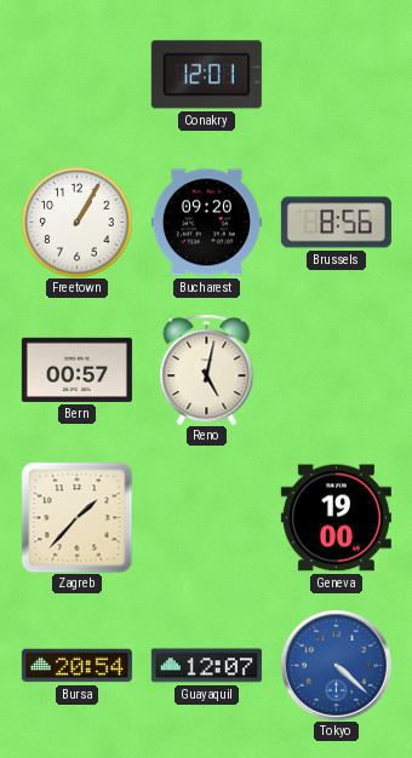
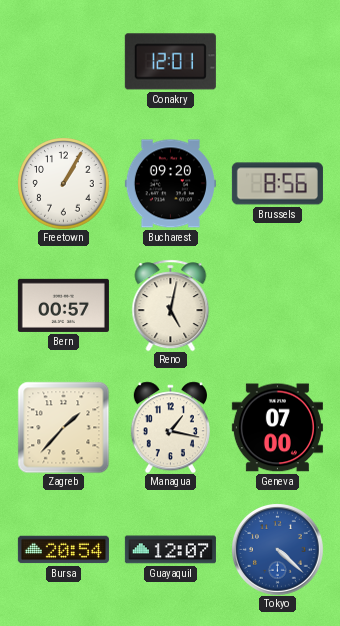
Managua: none -> 1:17 (170, 427)
Geneva: 19:00 -> 07:00 (277, 428)
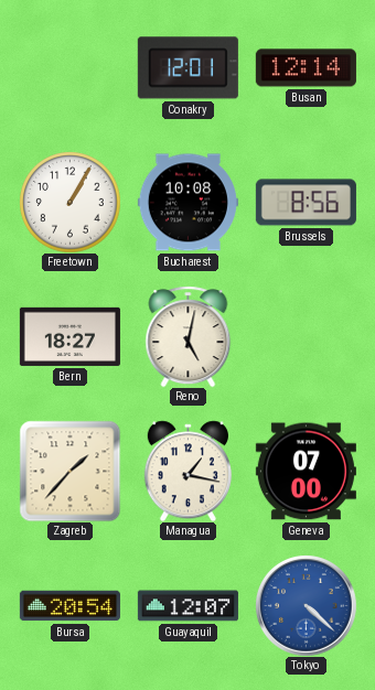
Busan: none -> 12:14 (306, 68)
Bucharest: 09:20 -> 10:08 (187, 203)
Bern: 00:57 -> 18:27 (69, 336)
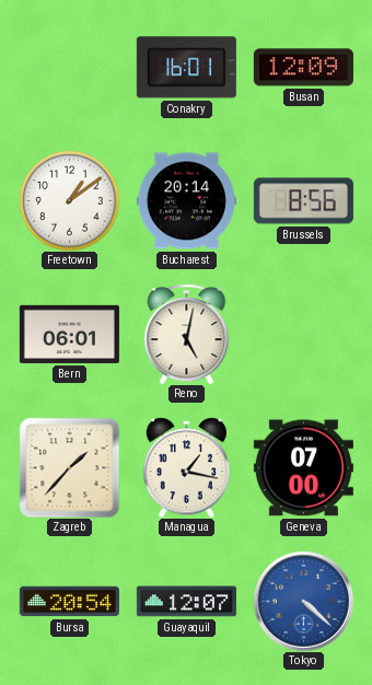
Conakry: 12:01 -> 16:01 (186, 68)
Busan: 12:14 -> 12:09 (303, 68)
Freetown: 1:05 -> 1:09 (69, 200)
Bucharest: 10:08 -> 20:14 (186, 201)
Bern: 18:27 -> 06:01 (69, 334)
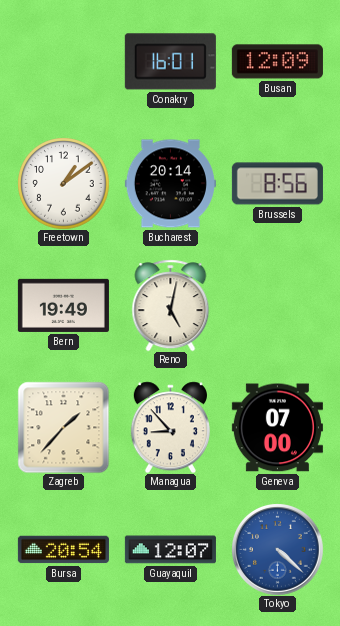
Bern: 06:01 -> 19:49 (63, 305)
Managua: 1:17 -> 8:53 (170, 427)
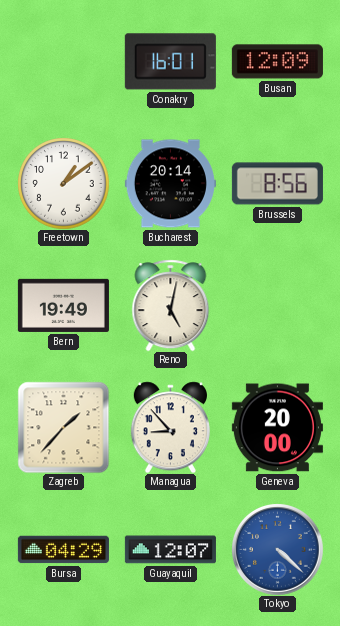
Geneva: 07:00 -> 20:00 (277, 428)
Bursa: 20:54 -> 04:29 (63, 550)
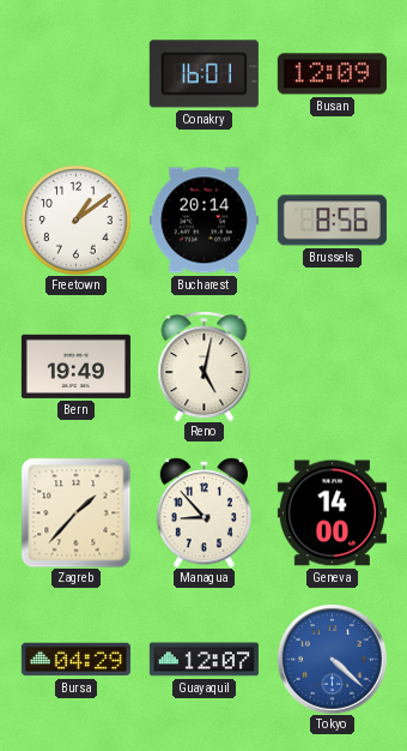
Geneva: 20:00 -> 14:00 (332, 513)
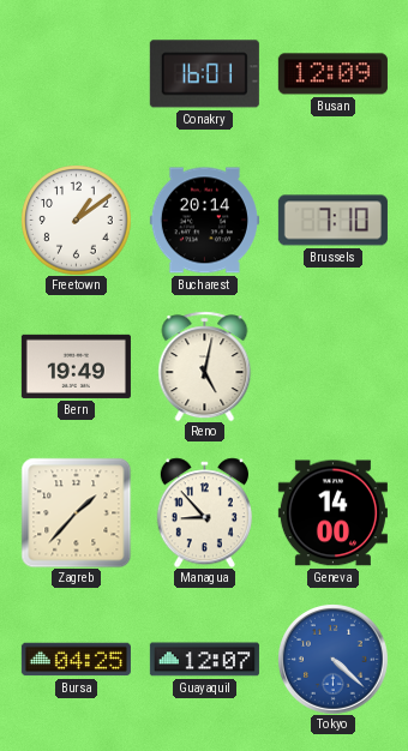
Brussels: 8:56 -> 7:10 (332, 221)
Bursa: 04:29 -> 04:25 (76, 660)
